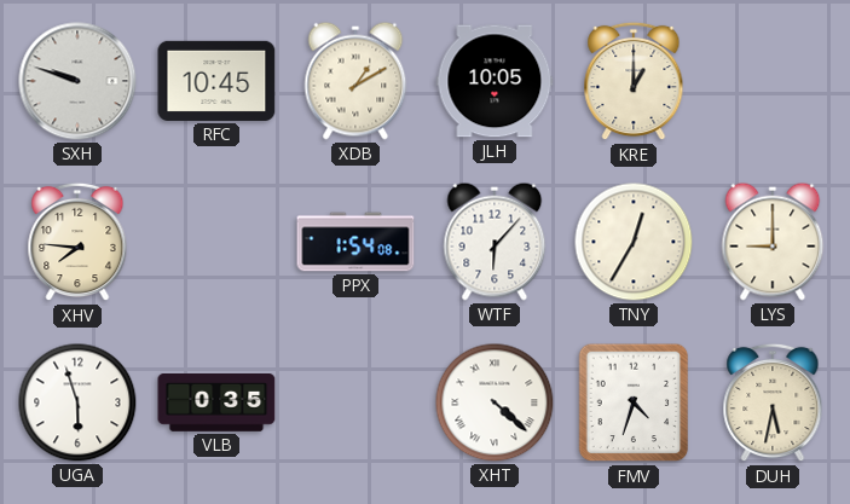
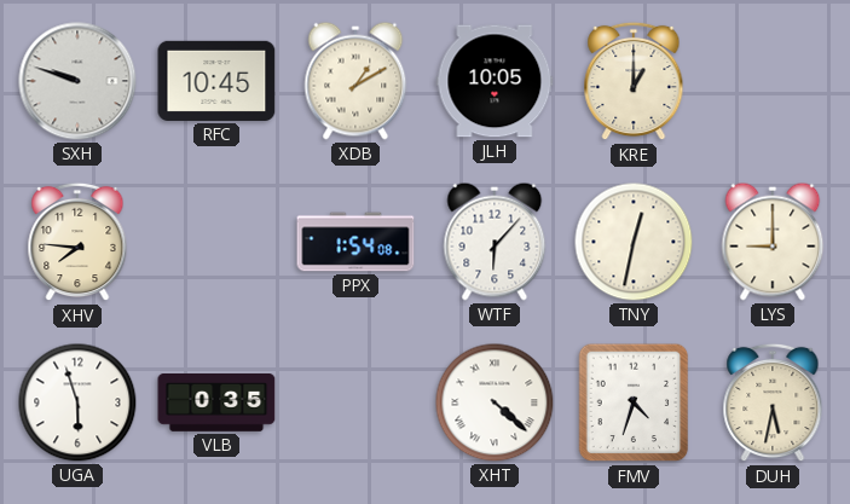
TNY: 12:35 -> 12:32 (634, 242)
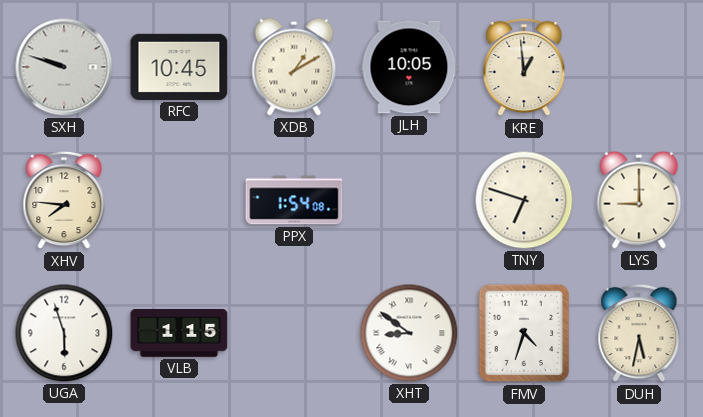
KRE: 1:00 -> 12:59 (524, 67)
WTF: 6:07 -> none (495, 242)
TNY: 12:32 -> 6:48 (524, 200)
VLB: 0:35 -> 1:15 (179, 334)
XHT: 4:22 -> 8:51 (409, 333)
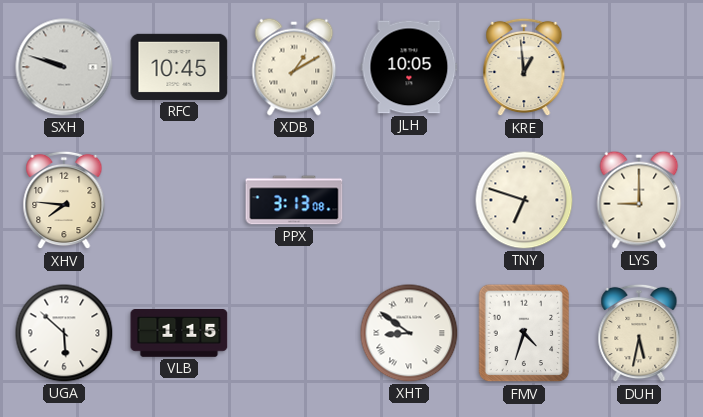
PPX: 1:54 -> 3:13 (294, 200)
UGA: 5:57 -> 5:52 (64, 333)
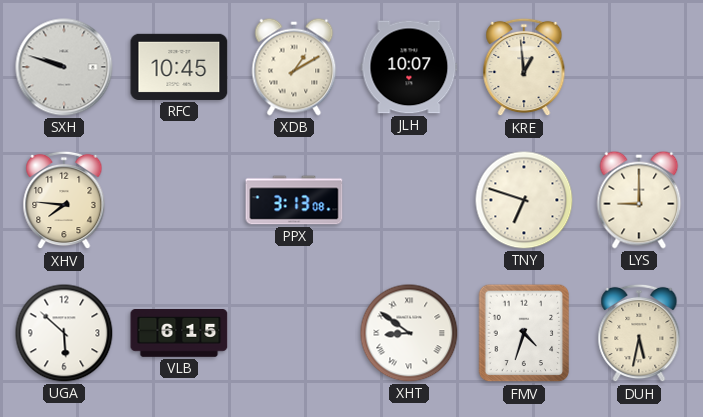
JLH: 10:05 -> 10:07 (409, 67)
VLB: 1:15 -> 6:15 (179, 334)
